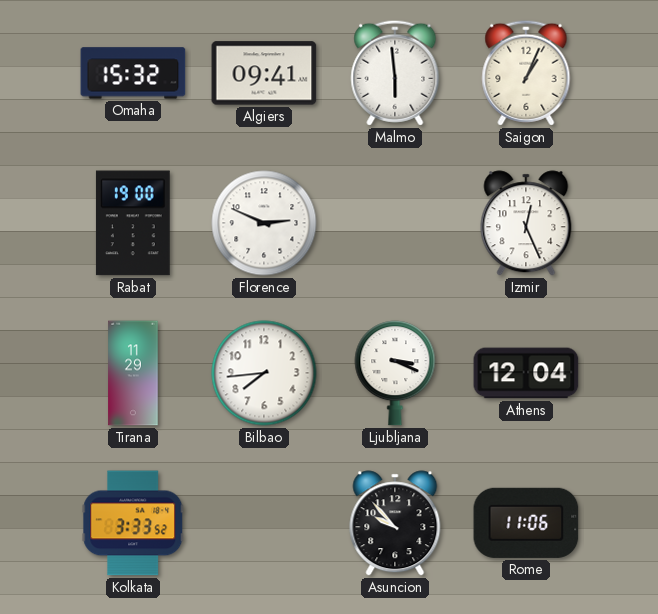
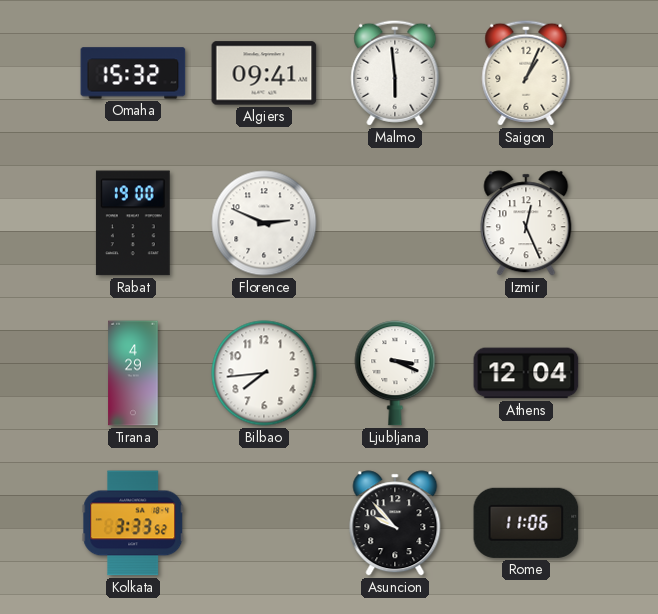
Tirana: 11:29 -> 4:29 (133, 373)
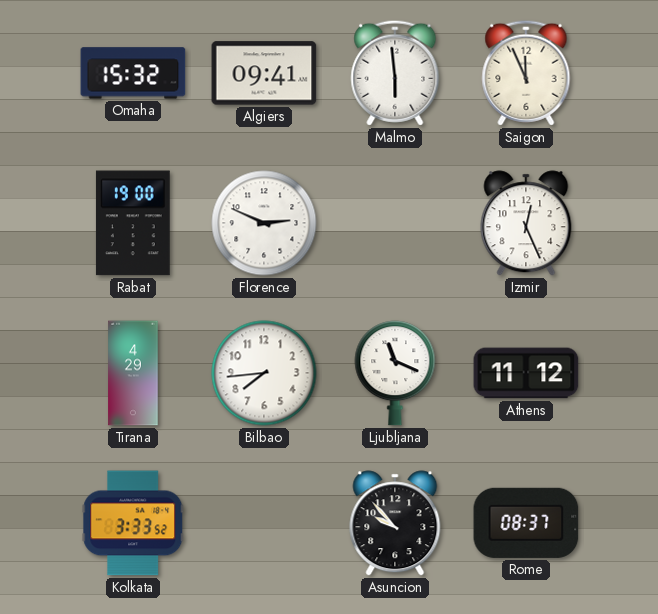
Saigon: 1:04 -> 11:56 (526, 73)
Ljubljana: 3:19 -> 11:19 (395, 373)
Athens: 12:04 -> 11:12 (526, 373)
Rome: 11:06 -> 08:37 (526, 523)
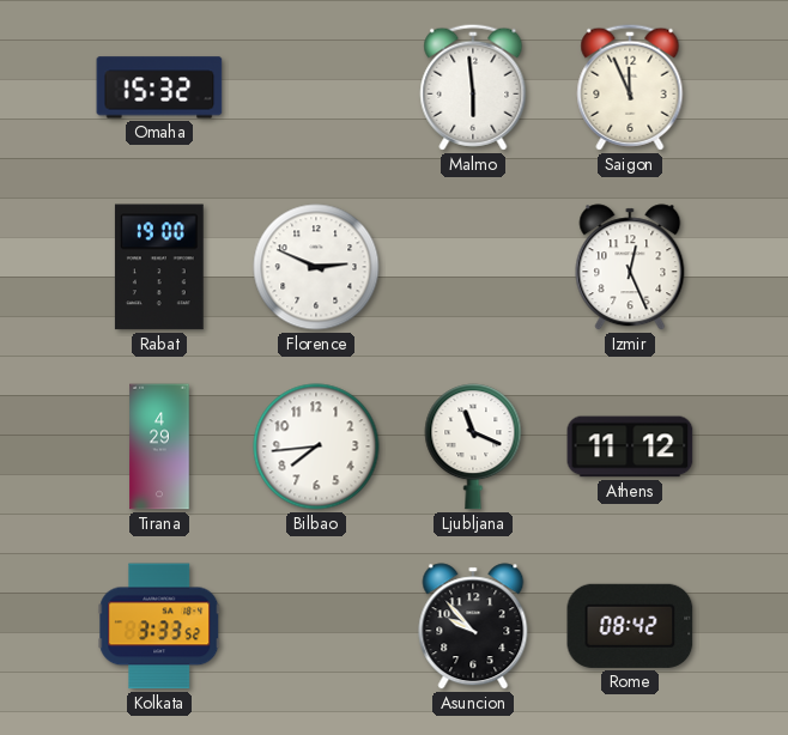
Algiers: 09:41 -> none (264, 73)
Rome: 08:37 -> 08:42 (630, 626)
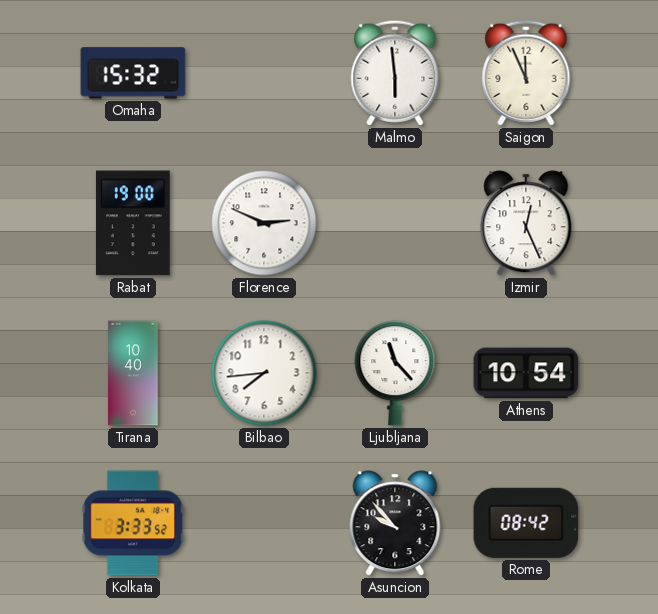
Tirana: 4:29 -> 10:40 (133, 373)
Ljubljana: 11:19 -> 11:23 (395, 373)
Athens: 11:12 -> 10:54 (526, 373)
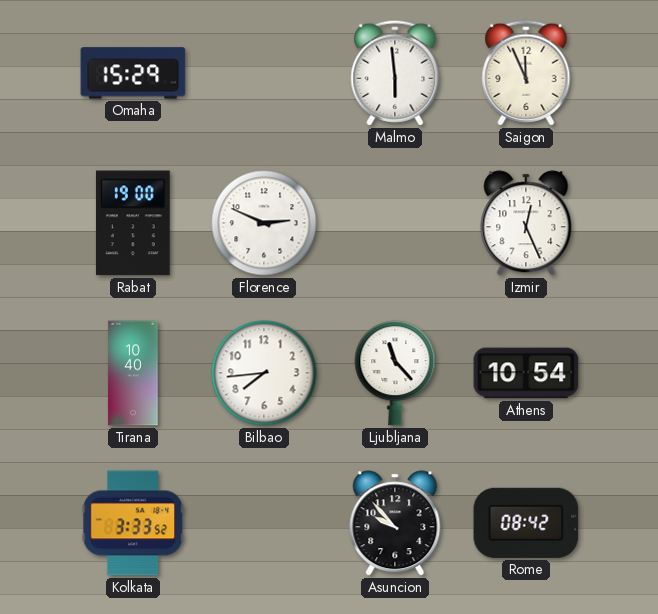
Omaha: 15:32 -> 15:29 (133, 73)
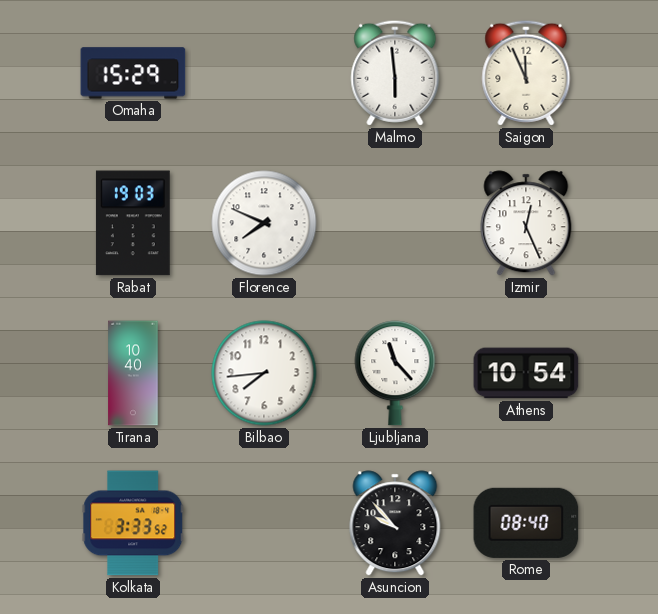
Rabat: 19:00 -> 19:03 (133, 223)
Florence: 2:49 -> 7:49 (264, 223)
Rome: 08:42 -> 08:40 (526, 523)
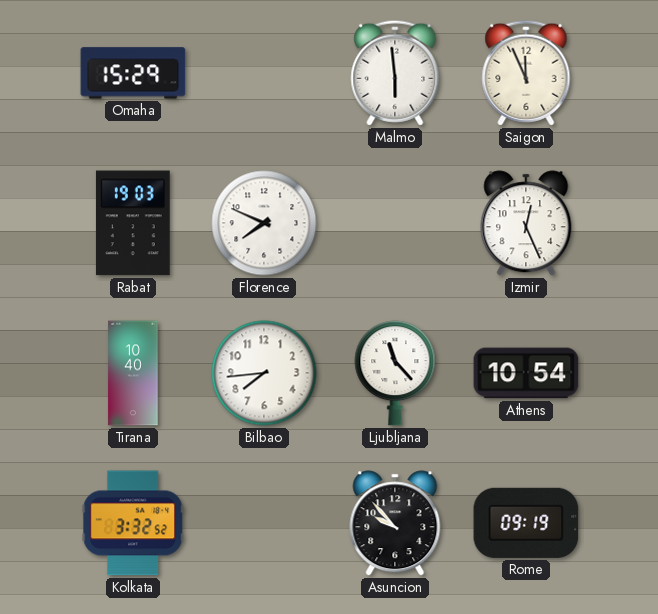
Kolkata: 3:33 -> 3:32 (133, 523)
Rome: 08:40 -> 09:19 (526, 523)
